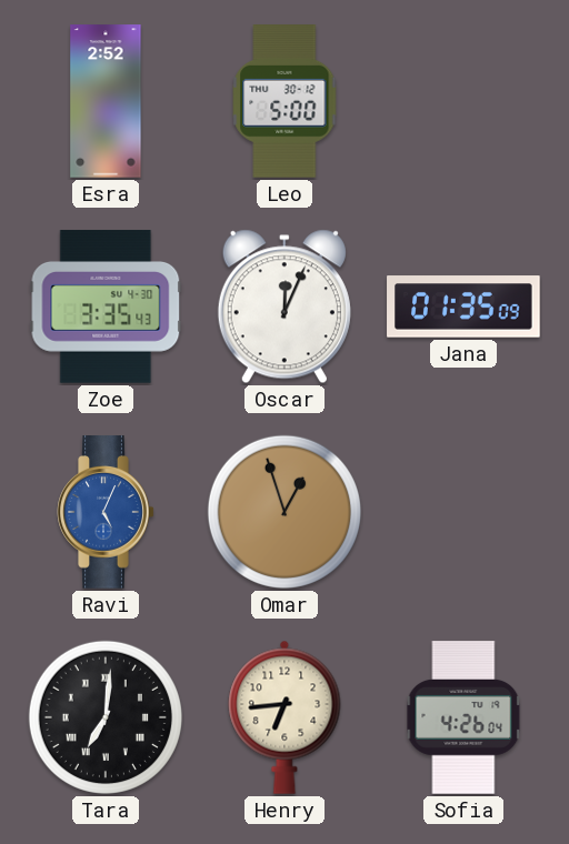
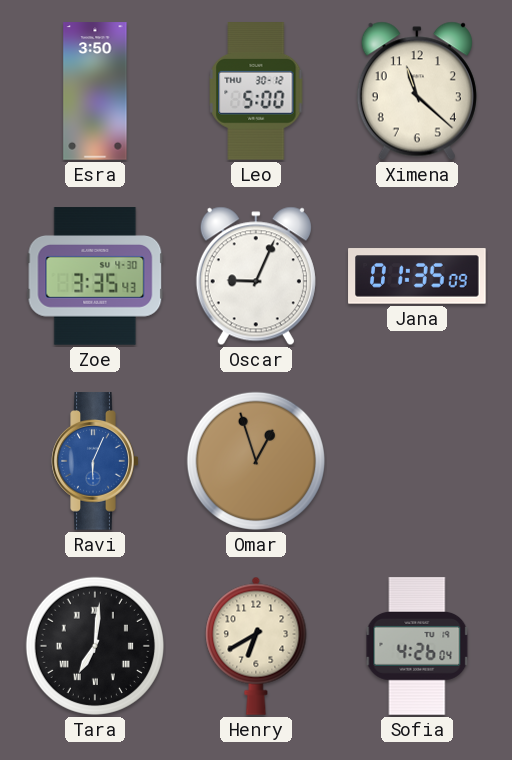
Esra: 2:52 -> 3:50 (95, 91)
Ximena: none -> 11:22 (417, 91)
Oscar: 12:04 -> 9:04 (256, 276)
Ravi: 5:04 -> 6:04 (95, 461)
Henry: 6:44 -> 6:40 (256, 646)
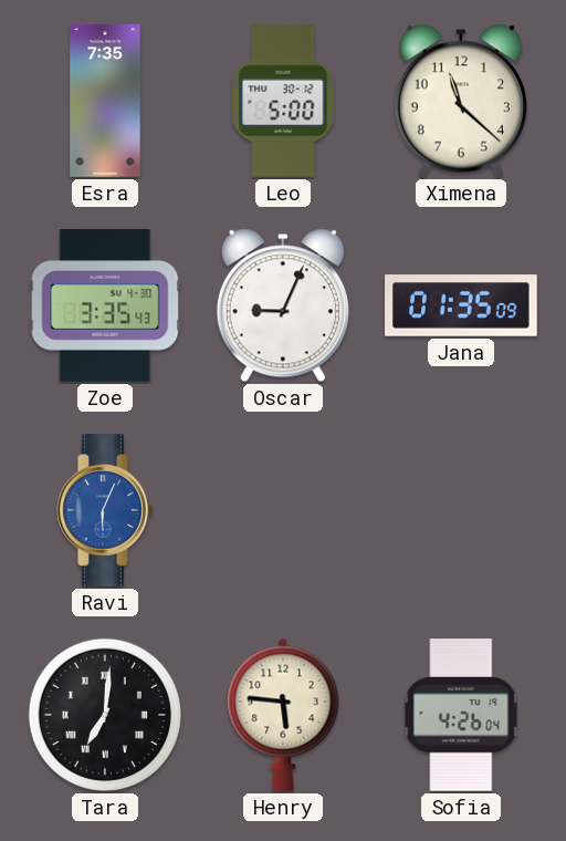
Esra: 3:50 -> 7:35 (105, 101)
Omar: 12:57 -> none (256, 461)
Henry: 6:40 -> 5:46 (283, 715)
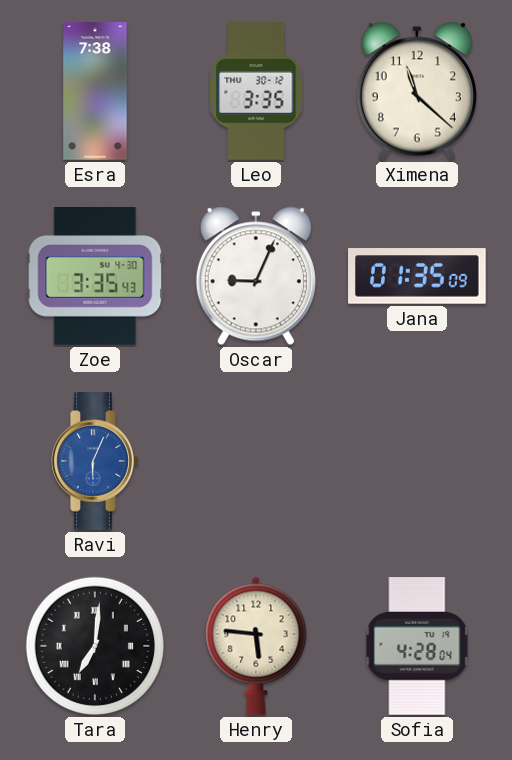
Esra: 7:35 -> 7:38 (95, 91)
Leo: 5:00 -> 3:35 (256, 92)
Sofia: 4:26 -> 4:28 (417, 646)
